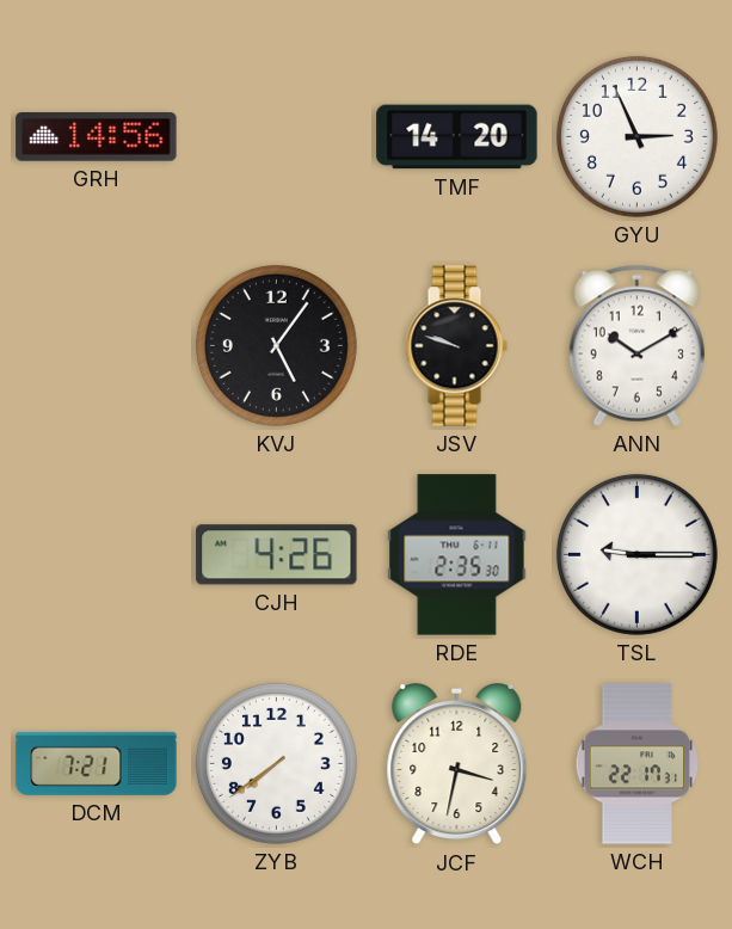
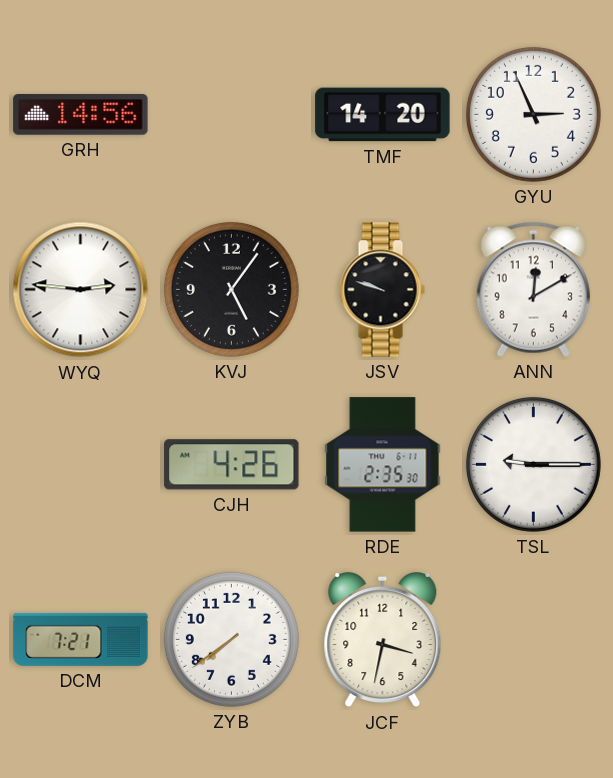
WYQ: none -> 2:46 (81, 290)
ANN: 10:10 -> 12:10 (533, 289)
WCH: 22:17 -> none (638, 764)
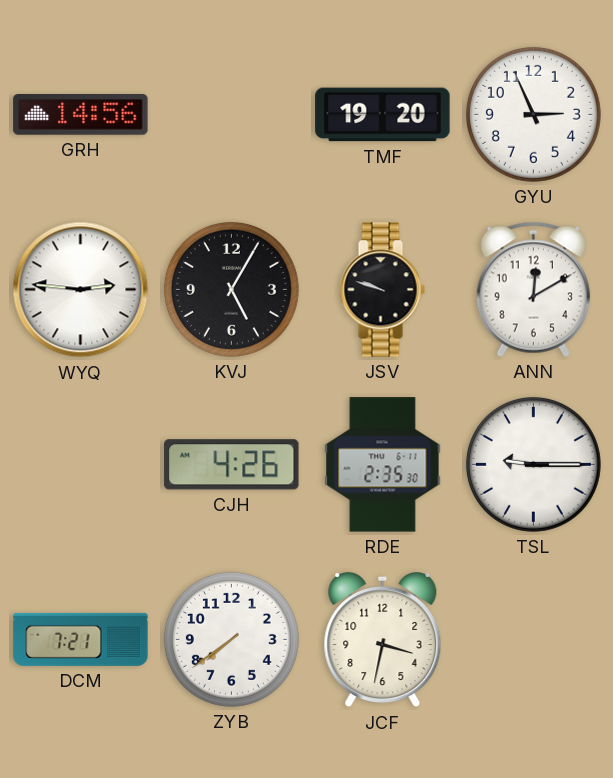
TMF: 14:20 -> 19:20 (383, 115)
KVJ: 5:06 -> 5:05 (231, 289)
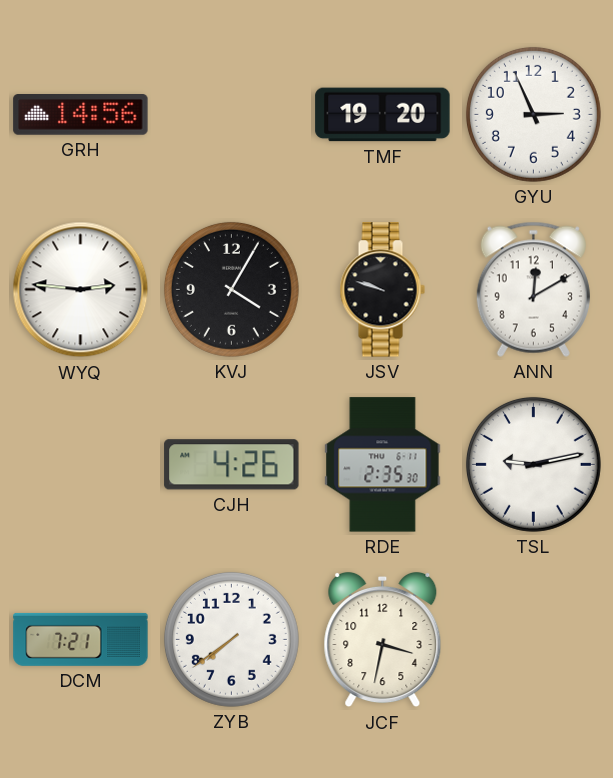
KVJ: 5:05 -> 4:05 (231, 289)
TSL: 9:15 -> 9:13 (533, 464)
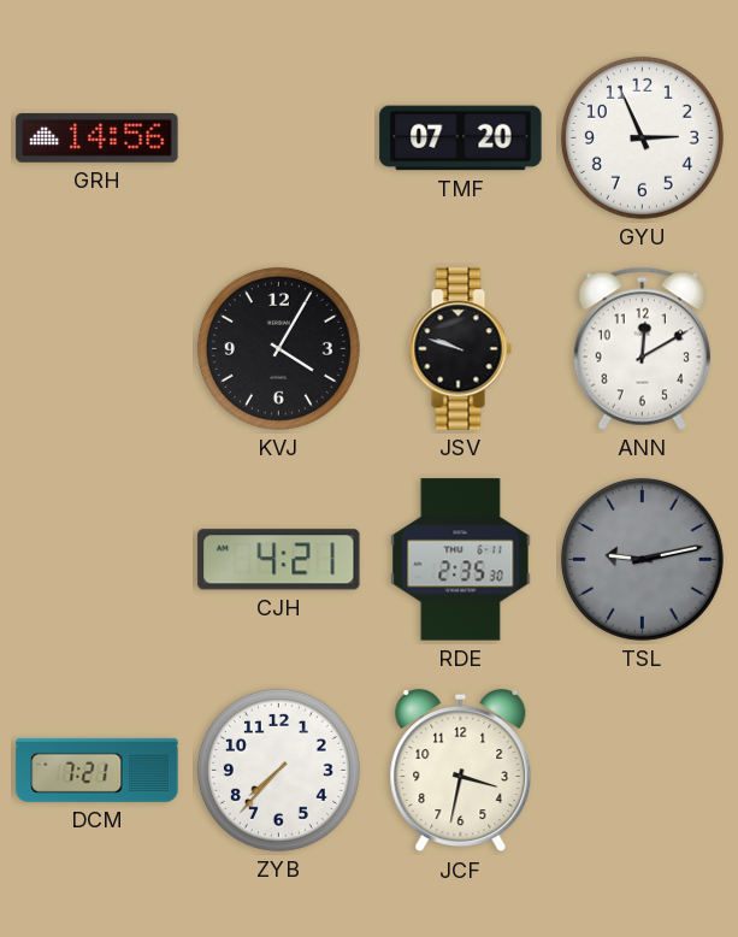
TMF: 19:20 -> 07:20 (461, 139)
WYQ: 2:46 -> none (81, 290)
CJH: 4:26 -> 4:21 (279, 560)
TSL dial: white -> grey (642, 559)
ZYB: 7:39 -> 7:37 (278, 770)
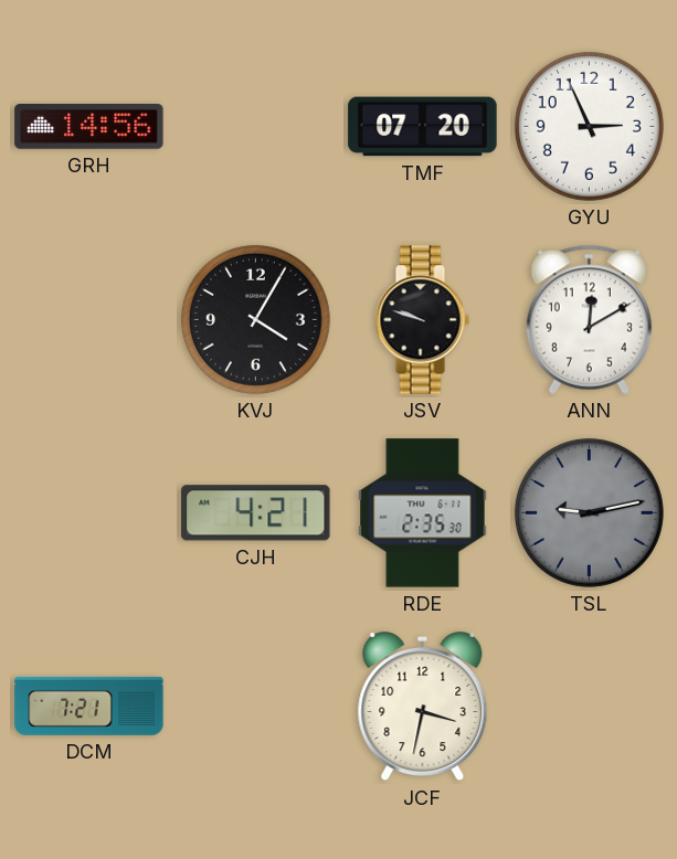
ZYB: 7:37 -> none (278, 770)
